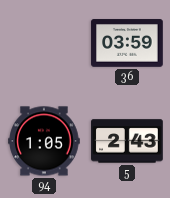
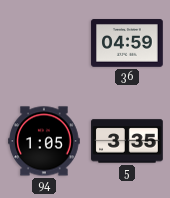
36: 03:59 -> 04:59 (127, 43)
5: 2:43 -> 3:35 (127, 141)
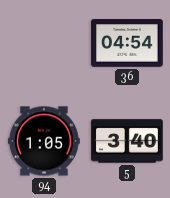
36: 04:59 -> 04:54 (127, 43)
5: 3:35 -> 3:40 (127, 141)
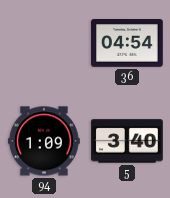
94: 1:05 -> 1:09 (44, 141)
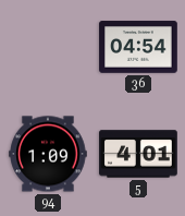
5: 3:40 -> 4:01 (138, 154)
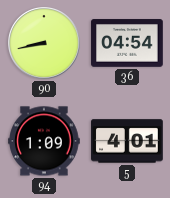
90: none -> 8:43 (45, 44)
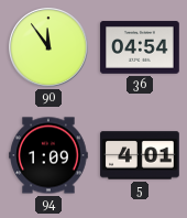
90: 8:43 -> 11:54 (50, 48)
